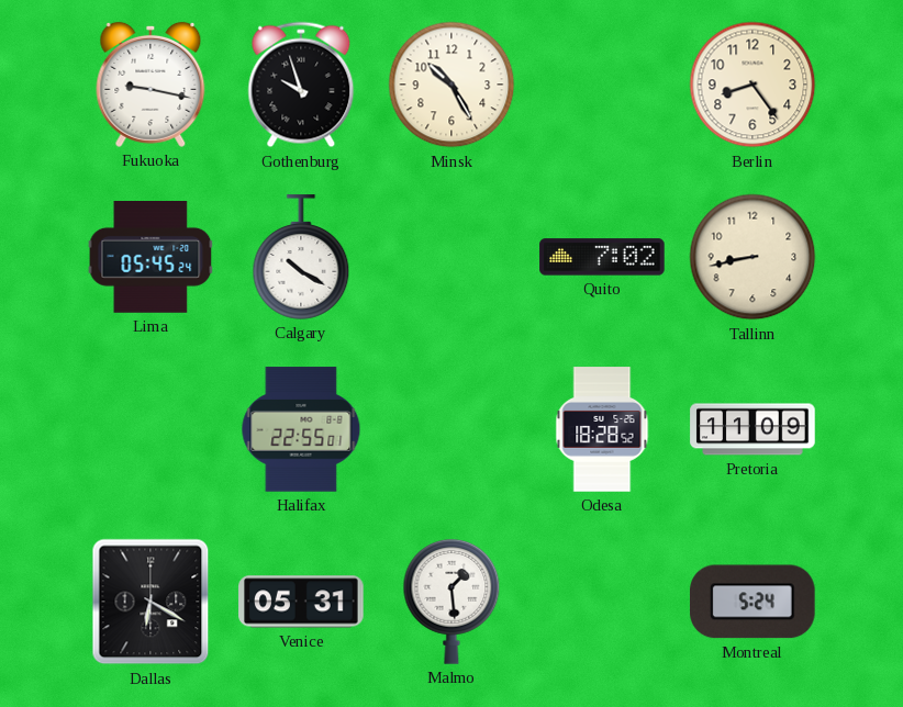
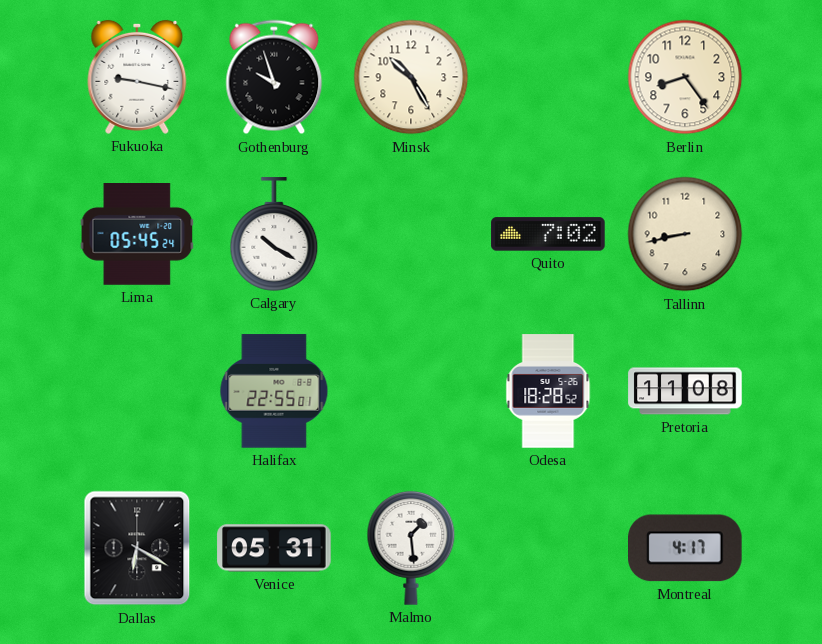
Pretoria: 11:09 -> 11:08 (685, 391)
Montreal: 5:24 -> 4:17 (686, 548)
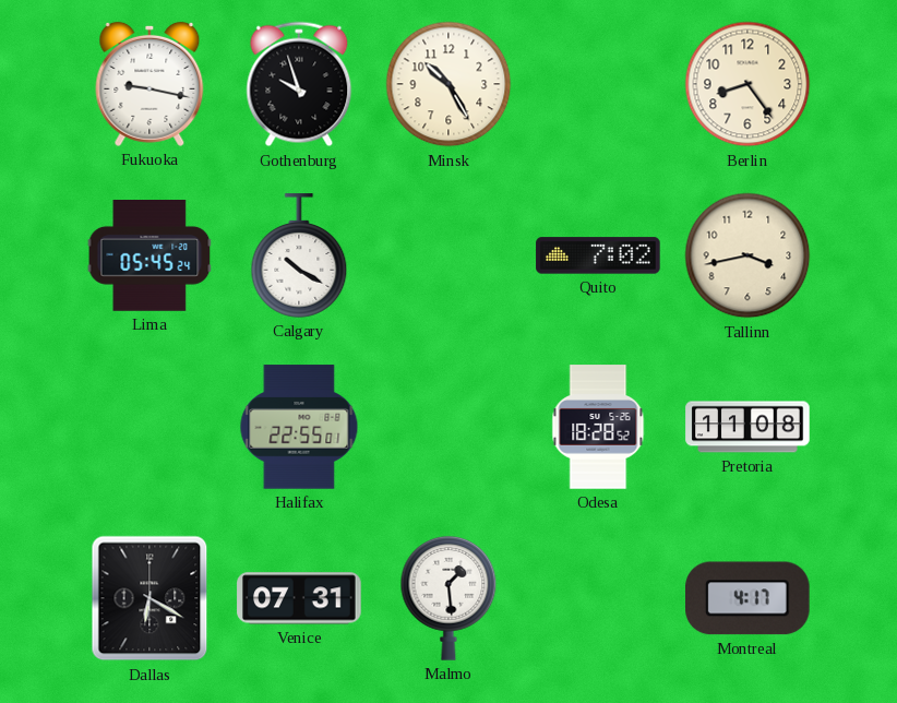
Tallinn: 8:43 -> 3:43 (747, 255)
Venice: 05:31 -> 07:31 (299, 598)
